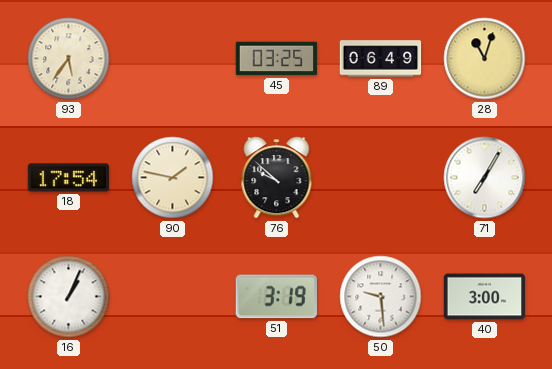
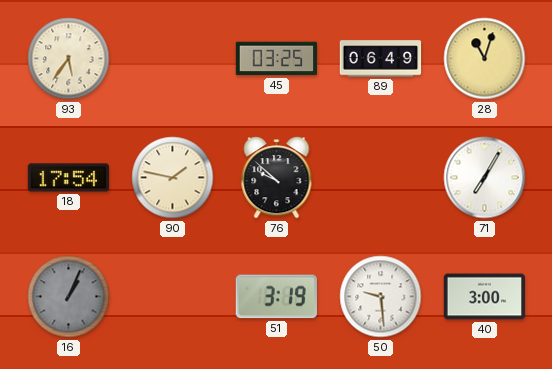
16 dial: white -> grey (69, 297)
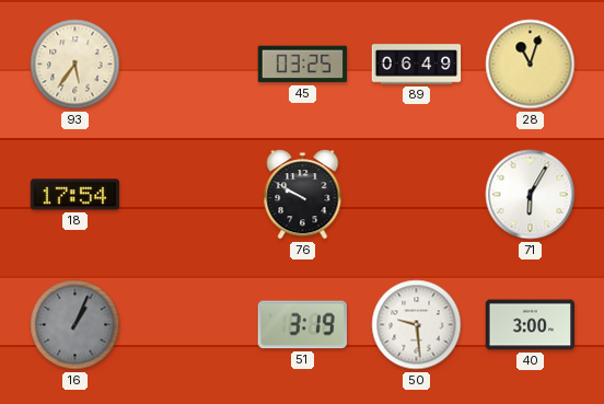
90: 1:47 -> none (173, 178)
76: 9:52 -> 9:50 (303, 195)
71: 7:05 -> 6:05 (531, 195)
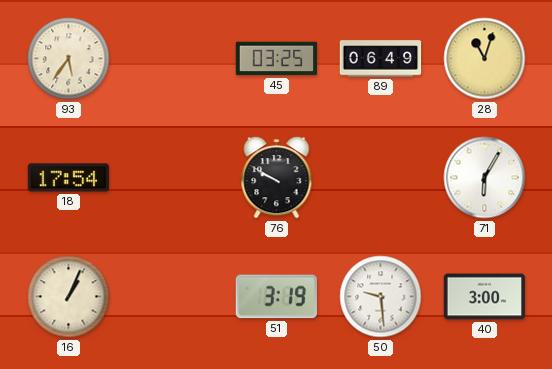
16 dial: grey -> cream (69, 297)
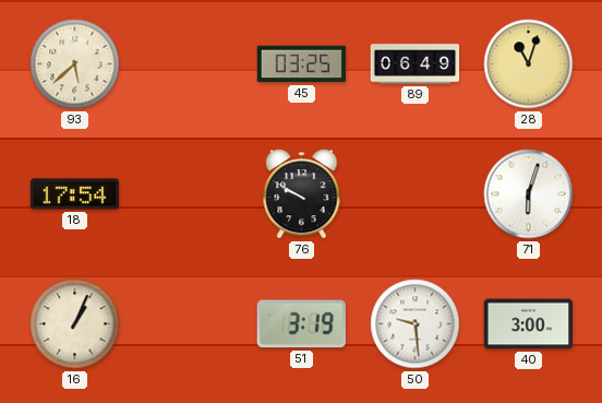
93: 5:36 -> 5:38 (75, 64)
71: 6:05 -> 6:03 (529, 194)
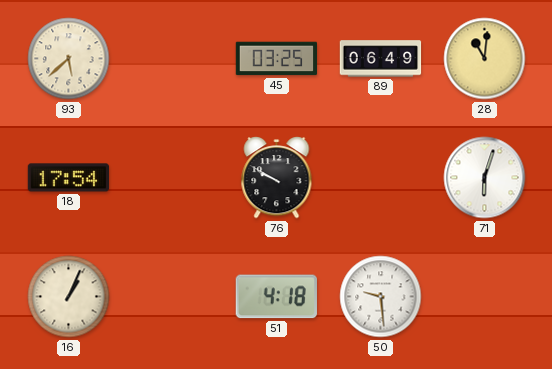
28: 11:03 -> 11:01 (485, 59)
51: 3:19 -> 4:18 (276, 297)
40: 3:00 -> none (529, 324)
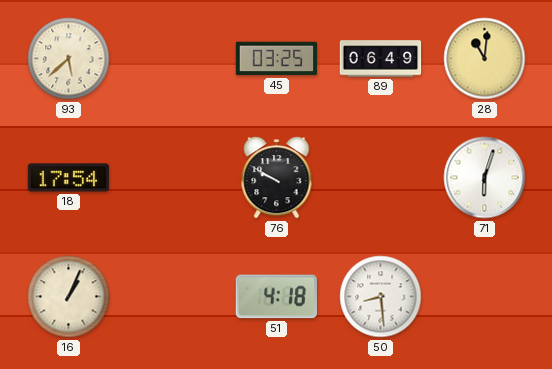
50: 9:29 -> 8:29 (381, 297)
